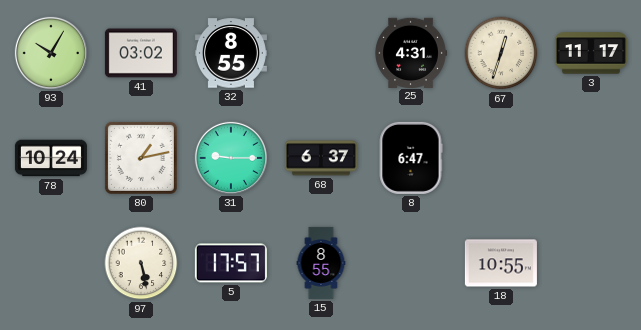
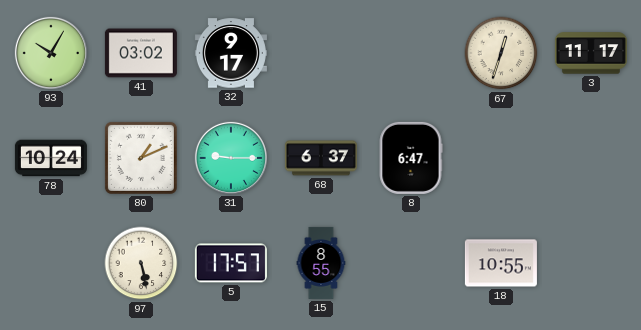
32: 8:55 -> 9:17 (231, 53)
25: 4:31 -> none (411, 52)
80: 1:13 -> 1:11 (141, 158)
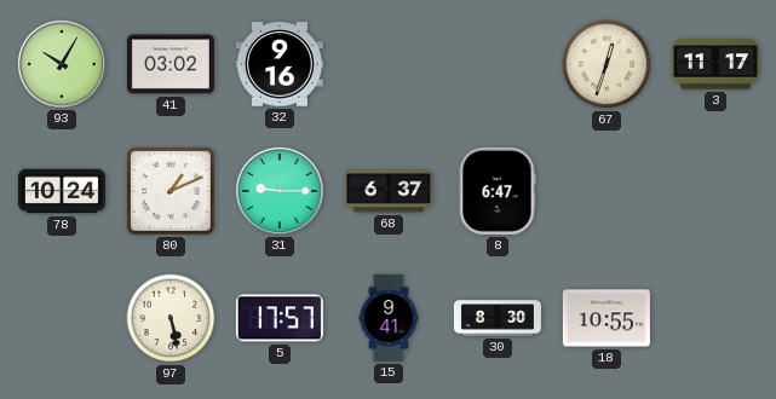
32: 9:17 -> 9:16 (280, 64)
15: 8:55 -> 9:41 (389, 318)
30: none -> 8:30 (498, 318)
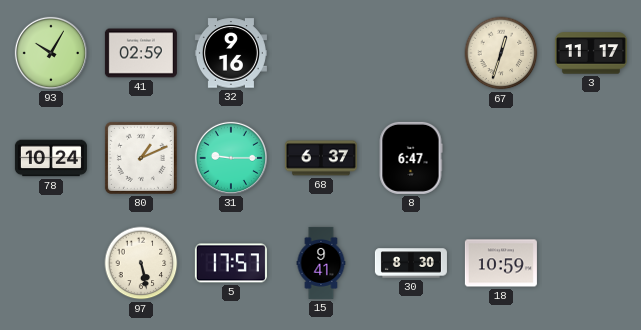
41: 03:02 -> 02:59 (141, 53)
18: 10:55 -> 10:59 (501, 263)
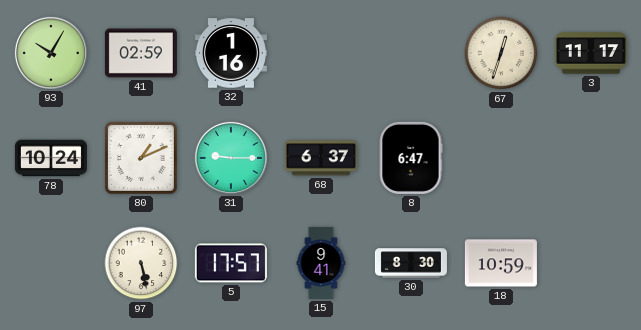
32: 9:16 -> 1:16 (231, 53)
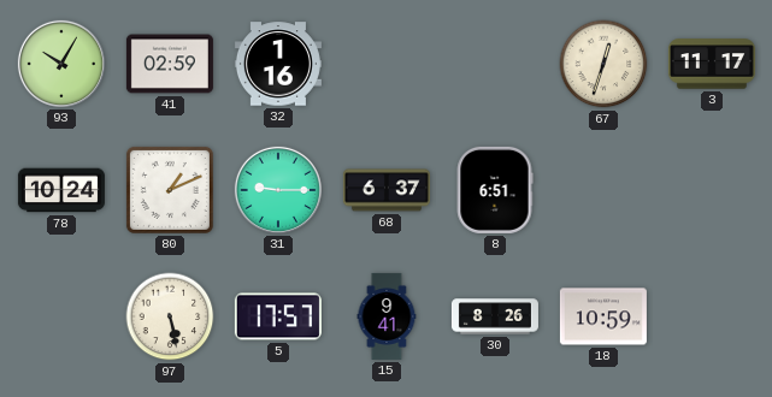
8: 6:47 -> 6:51 (495, 190)
30: 8:30 -> 8:26 (495, 316)
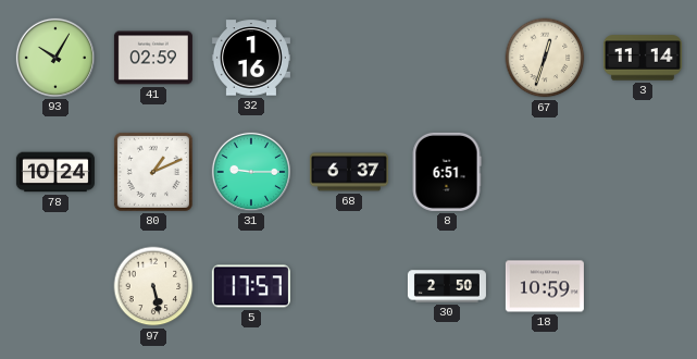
3: 11:17 -> 11:14 (643, 58)
15: 9:41 -> none (387, 316)
30: 8:26 -> 2:50 (447, 286)
